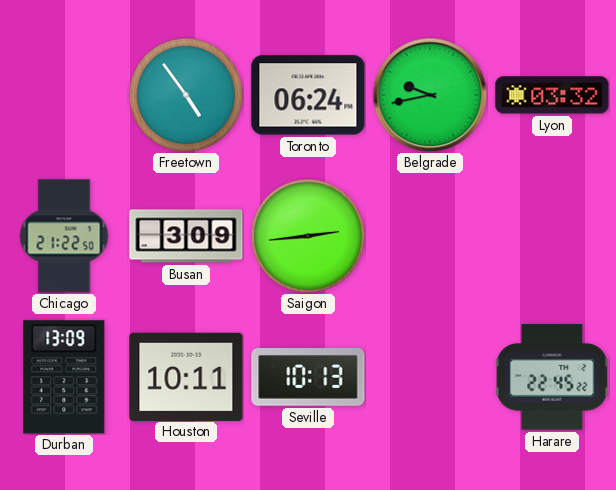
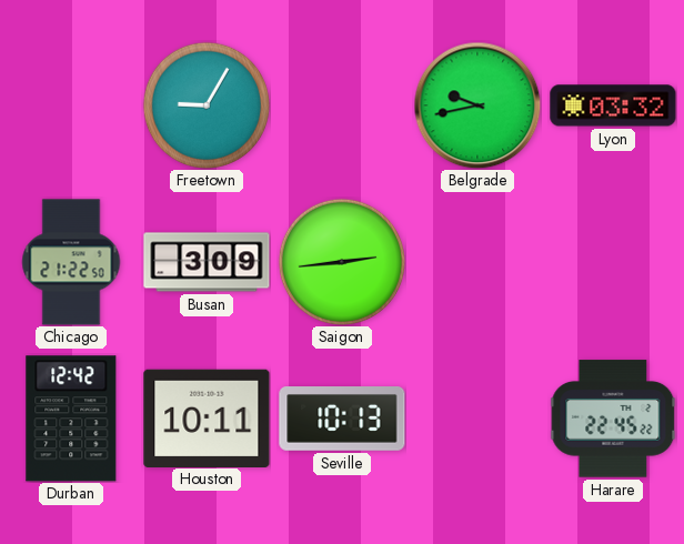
Freetown: 4:54 -> 9:05 (207, 105)
Toronto: 06:24 -> none (308, 95)
Durban: 13:09 -> 12:42 (71, 419)
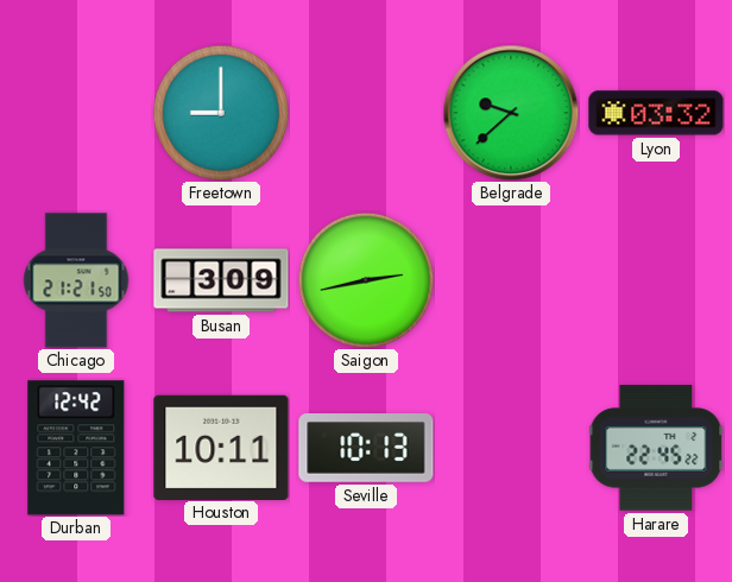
Freetown: 9:05 -> 9:00 (221, 113)
Belgrade: 9:43 -> 9:38 (511, 113)
Chicago: 21:22 -> 21:21 (76, 280)
Saigon: 2:44 -> 2:43 (366, 280)
